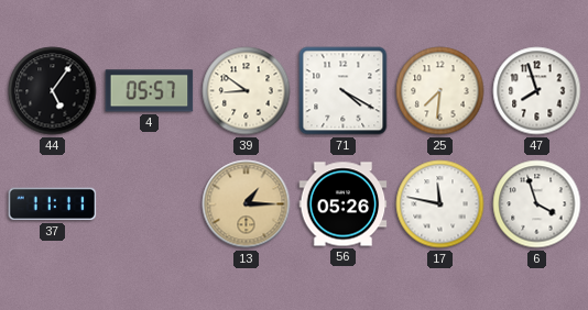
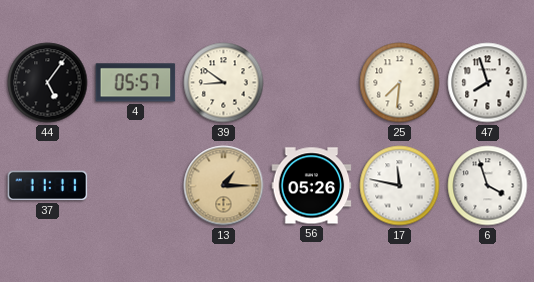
71: 4:20 -> none (344, 91)
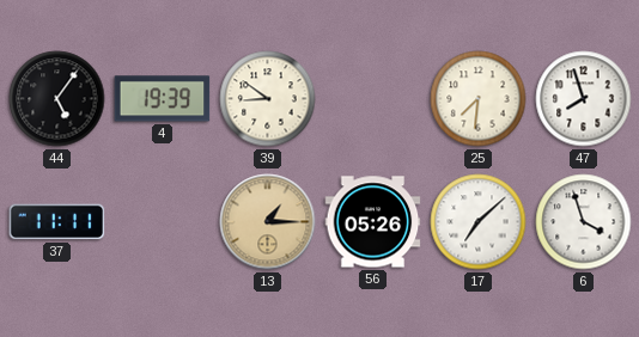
4: 05:57 -> 19:39 (163, 99)
17: 11:47 -> 7:08 (479, 222)
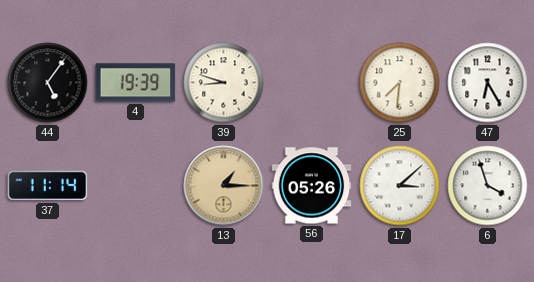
39: 8:51 -> 8:48 (224, 83)
47: 7:57 -> 6:25 (488, 83)
37: 11:11 -> 11:14 (48, 186)
17: 7:08 -> 3:08 (400, 186)
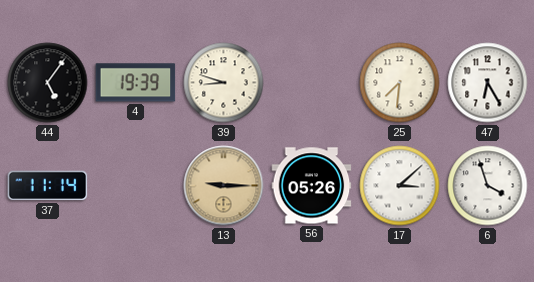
13: 1:15 -> 9:15 (224, 186)
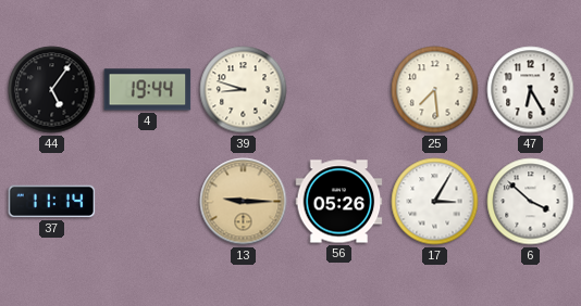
4: 19:39 -> 19:44 (148, 90)
25: 7:31 -> 7:29 (435, 90)
17: 3:08 -> 3:05 (435, 202)
6: 3:57 -> 3:52 (531, 202)
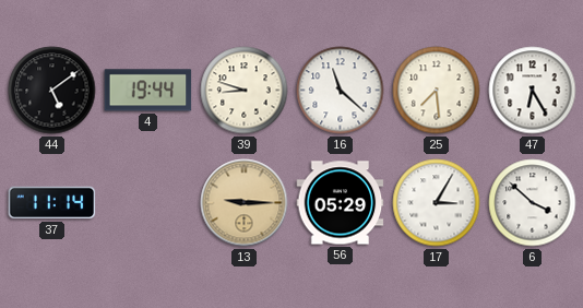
44: 5:06 -> 5:09 (52, 91)
16: none -> 11:22 (341, 91)
56: 05:26 -> 05:29 (341, 203)
